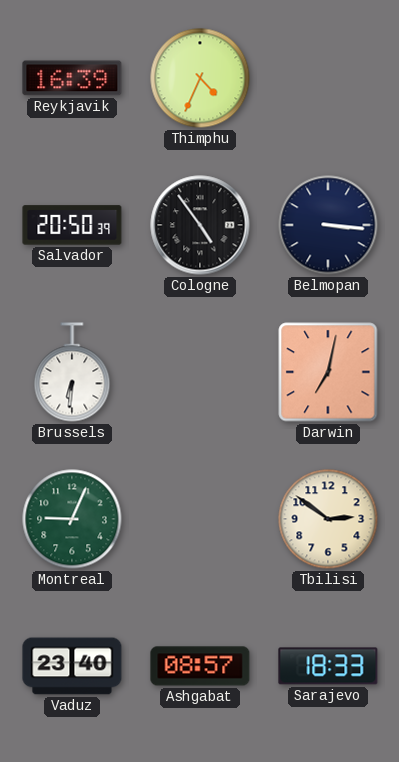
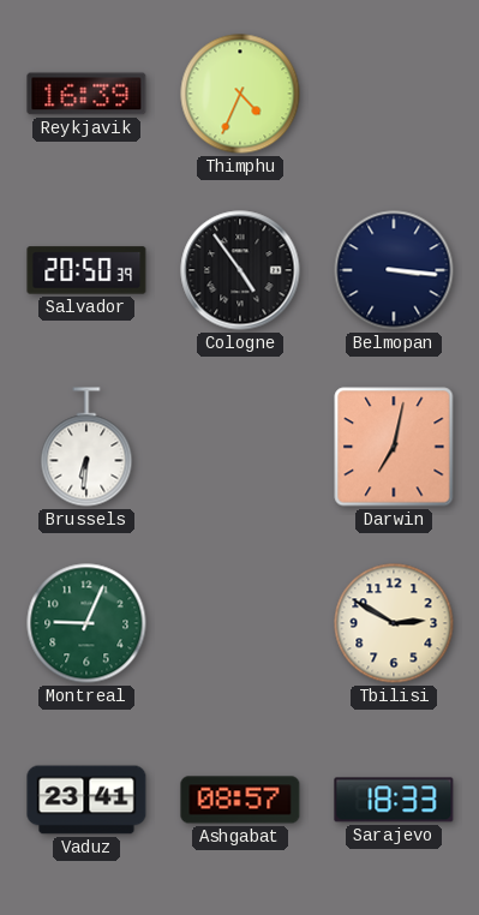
Tbilisi: 2:51 -> 2:50 (394, 623)
Vaduz: 23:40 -> 23:41 (86, 800)
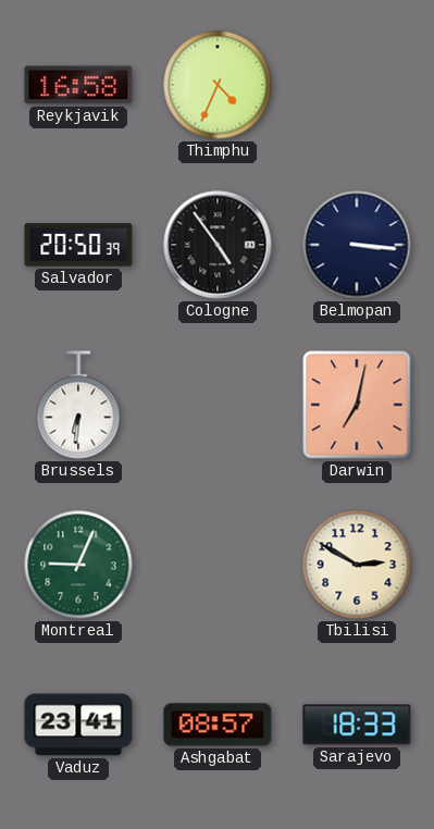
Reykjavik: 16:39 -> 16:58 (78, 85)
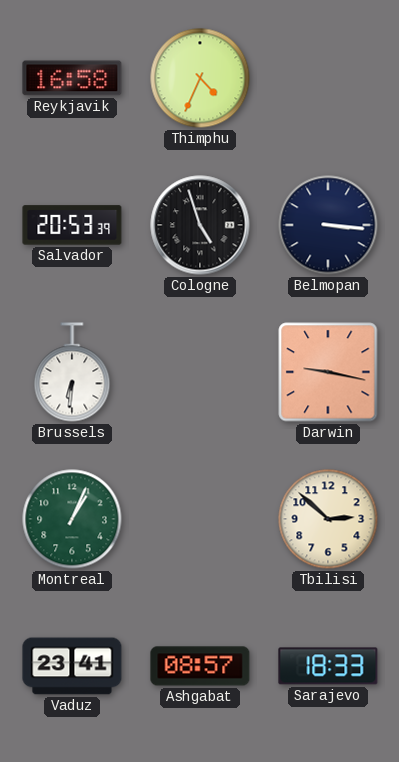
Salvador: 20:50 -> 20:53 (72, 225)
Cologne: 4:54 -> 4:57 (200, 225)
Darwin: 7:02 -> 9:17 (328, 372)
Montreal: 9:04 -> 1:04 (72, 519)
Tbilisi: 2:50 -> 2:52 (328, 519)
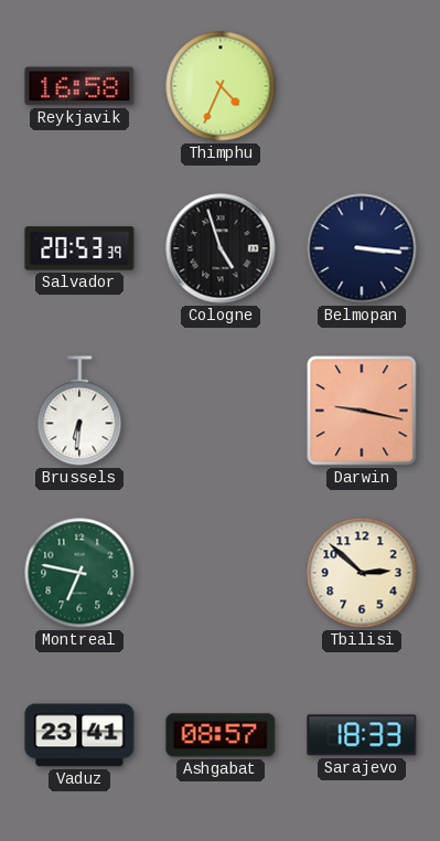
Montreal: 1:04 -> 6:47 (79, 573)
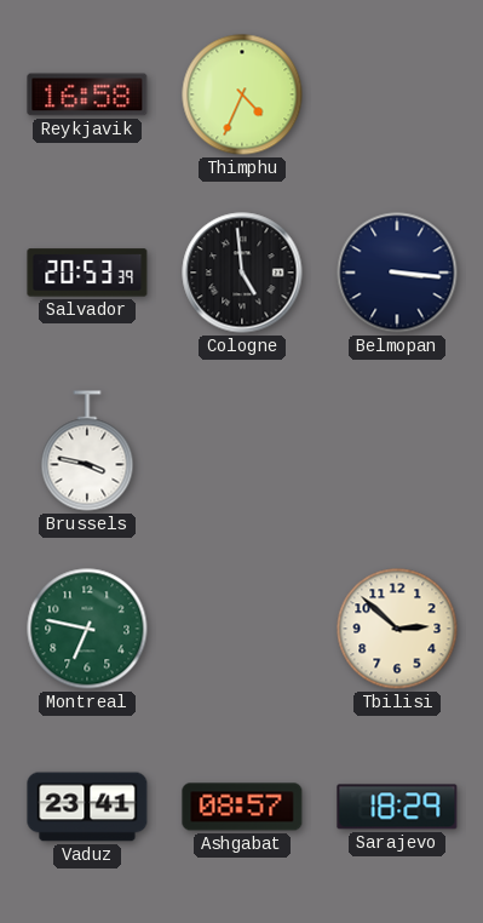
Cologne: 4:57 -> 4:59 (242, 273)
Brussels: 6:31 -> 3:47 (87, 451)
Darwin: 9:17 -> none (362, 411)
Sarajevo: 18:33 -> 18:29 (397, 807)
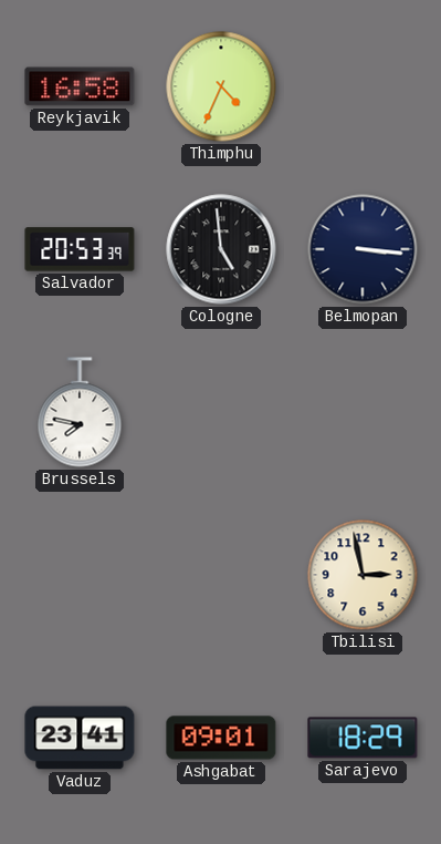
Brussels: 3:47 -> 7:47 (80, 412)
Montreal: 6:47 -> none (87, 629)
Tbilisi: 2:52 -> 2:58 (363, 575)
Ashgabat: 08:57 -> 09:01 (221, 738)
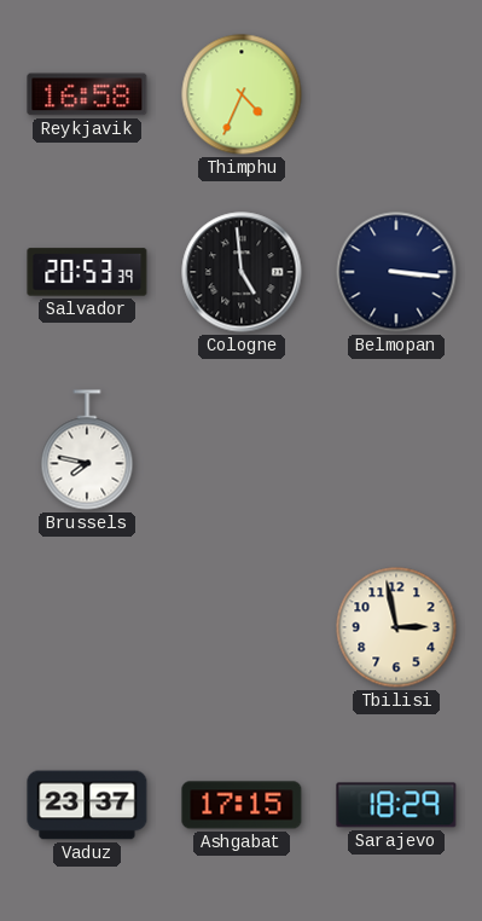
Vaduz: 23:41 -> 23:37 (87, 805)
Ashgabat: 09:01 -> 17:15 (242, 805)
